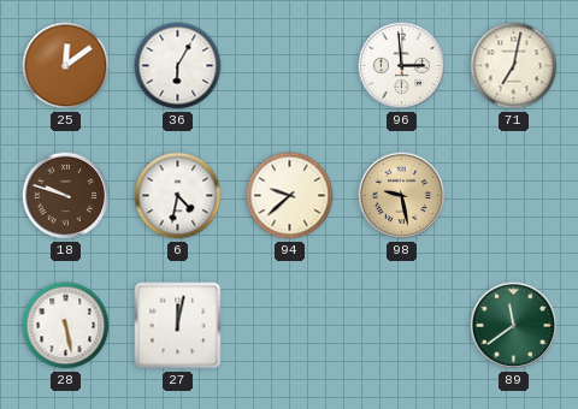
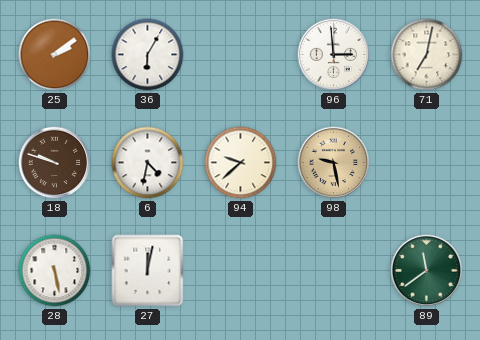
25: 12:09 -> 2:09 (55, 55)
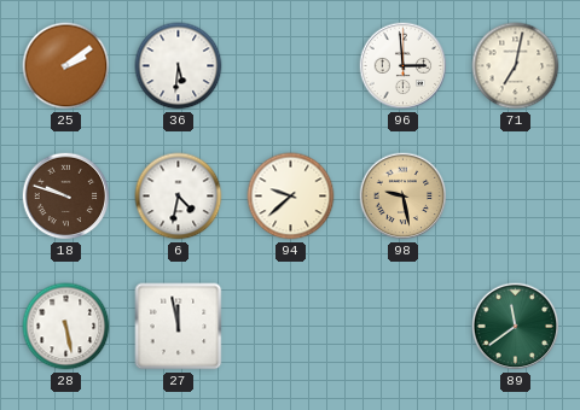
36: 6:05 -> 5:31 (179, 66)
27: 12:02 -> 11:58 (179, 327)
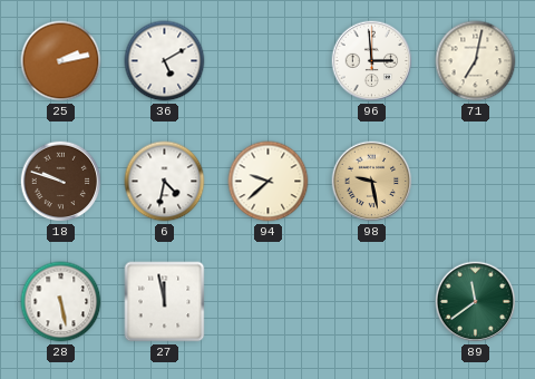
25: 2:09 -> 2:13 (61, 61)
36: 5:31 -> 5:10 (165, 61)
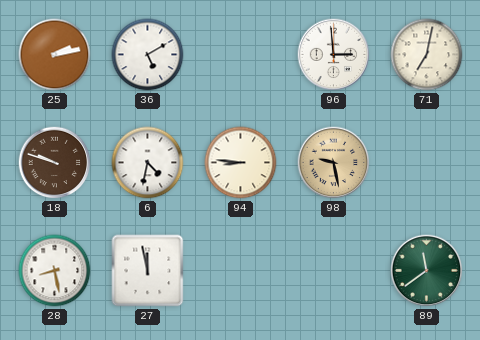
94: 9:38 -> 8:46 (241, 163)
28: 5:28 -> 8:28 (55, 271)
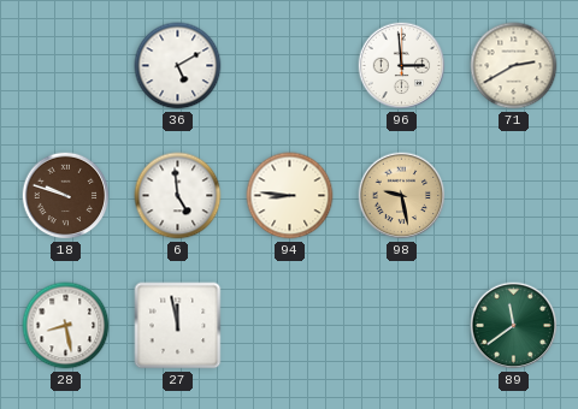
25: 2:13 -> none (55, 55)
71: 7:02 -> 2:40 (514, 66)
6: 4:32 -> 4:59 (178, 196)
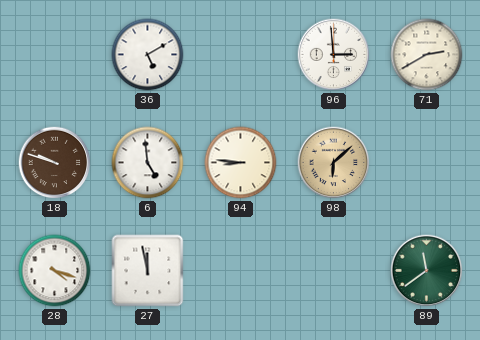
98: 9:28 -> 6:08 (334, 163)
28: 8:28 -> 4:18 (55, 271)
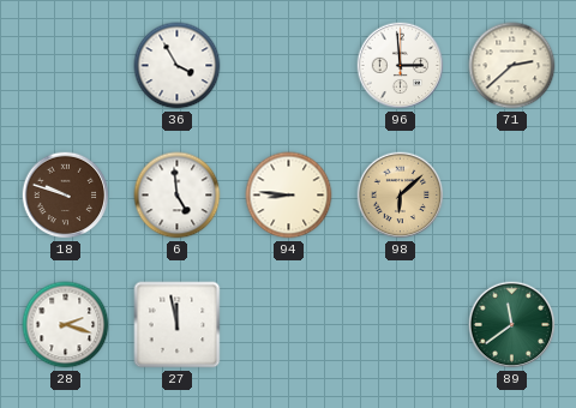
36: 5:10 -> 3:55 (178, 66)
71: 2:40 -> 2:38 (512, 66)
28: 4:18 -> 2:18 (66, 325)
